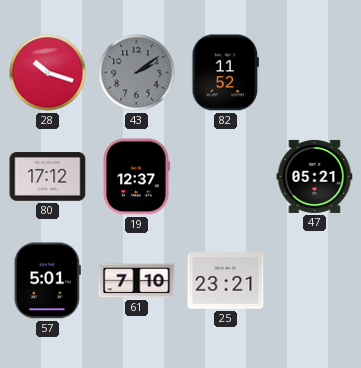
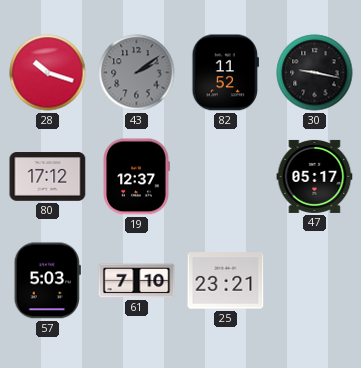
30: none -> 9:17 (315, 73)
47: 05:21 -> 05:17 (315, 176)
57: 5:01 -> 5:03 (47, 281)
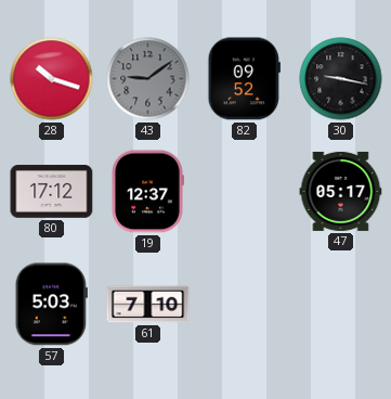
43: 2:09 -> 9:09 (148, 79)
82: 11:52 -> 09:52 (244, 79)
25: 23:21 -> none (226, 281)
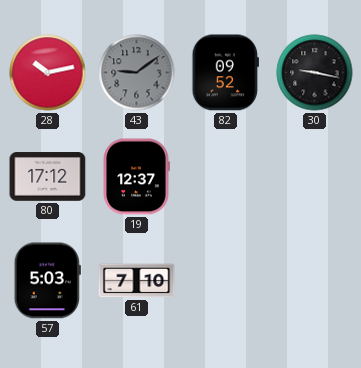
28: 10:18 -> 10:13 (48, 73)
47: 05:17 -> none (341, 191)
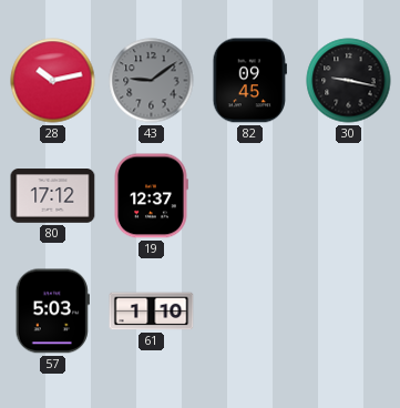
82: 09:52 -> 09:45 (249, 81)
61: 7:10 -> 1:10 (152, 312)
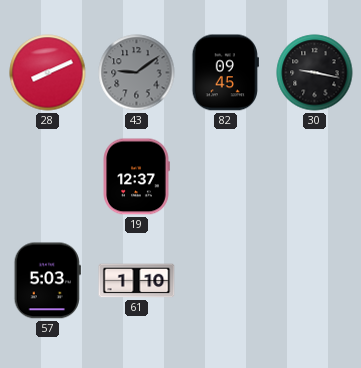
28: 10:13 -> 8:11 (48, 73)
80: 17:12 -> none (53, 196)
